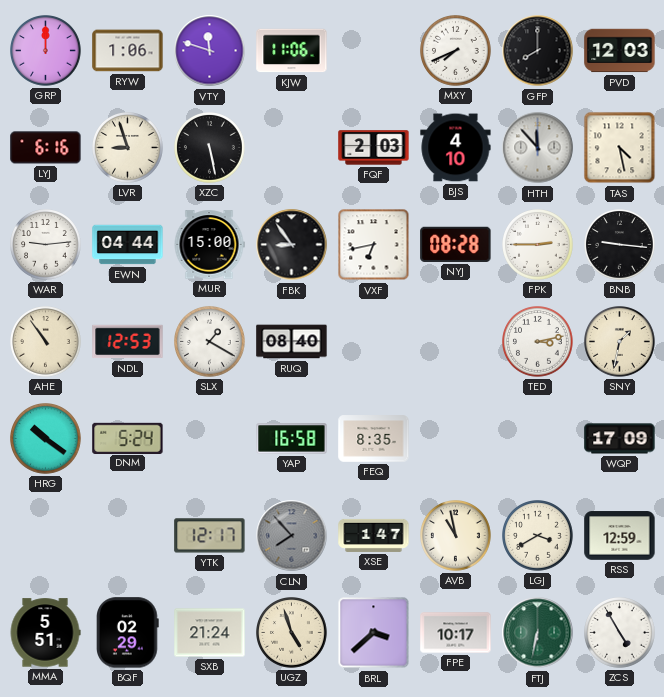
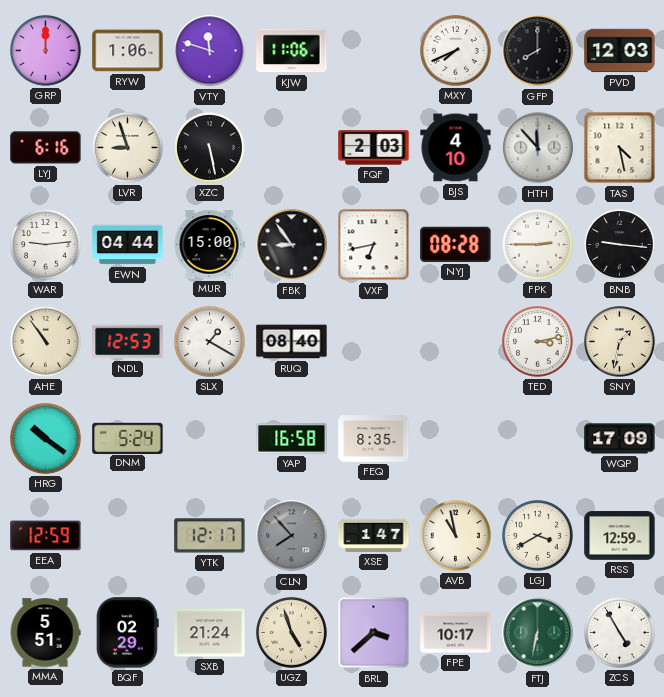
EEA: none -> 12:59 (46, 536)
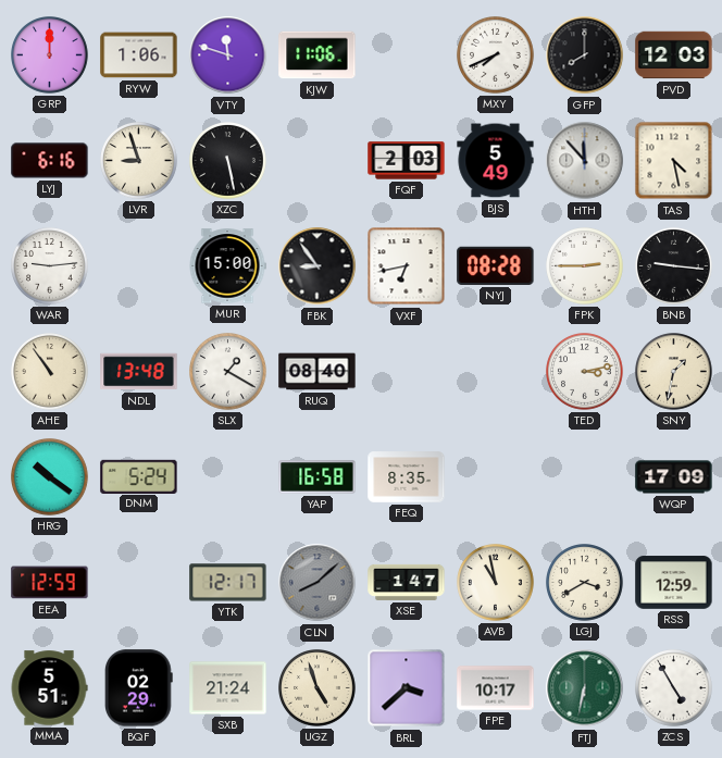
BJS: 4:10 -> 5:49 (496, 161)
EWN: 04:44 -> none (128, 245)
NDL: 12:53 -> 13:48 (139, 372)
CLN: 7:53 -> 8:08 (318, 583)
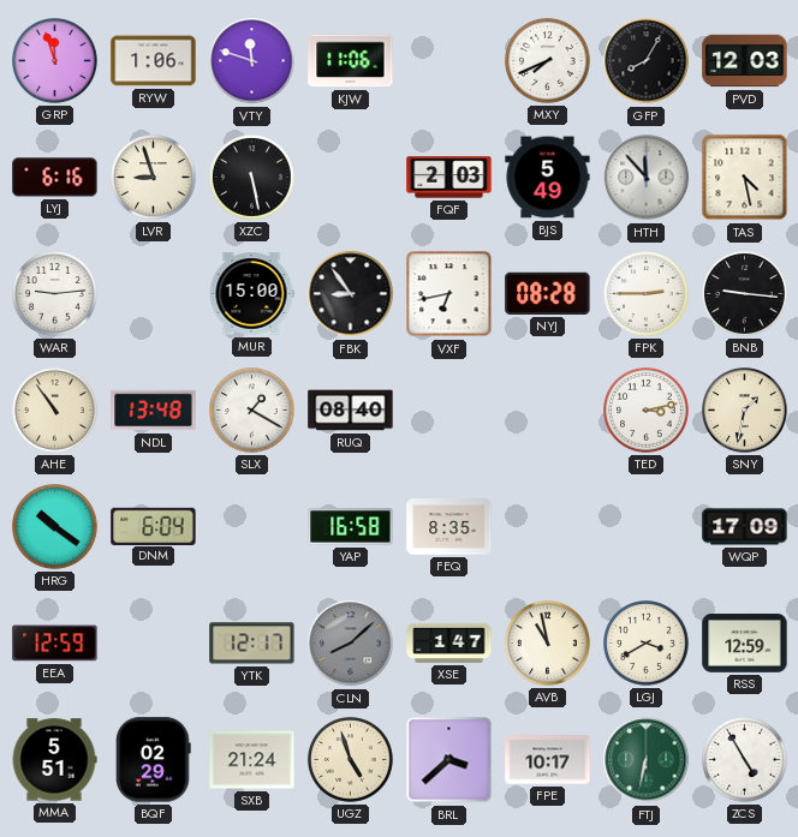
GRP: 12:00 -> 11:57 (55, 61)
GFP: 8:00 -> 8:05 (647, 61)
DNM: 5:24 -> 6:04 (154, 526)
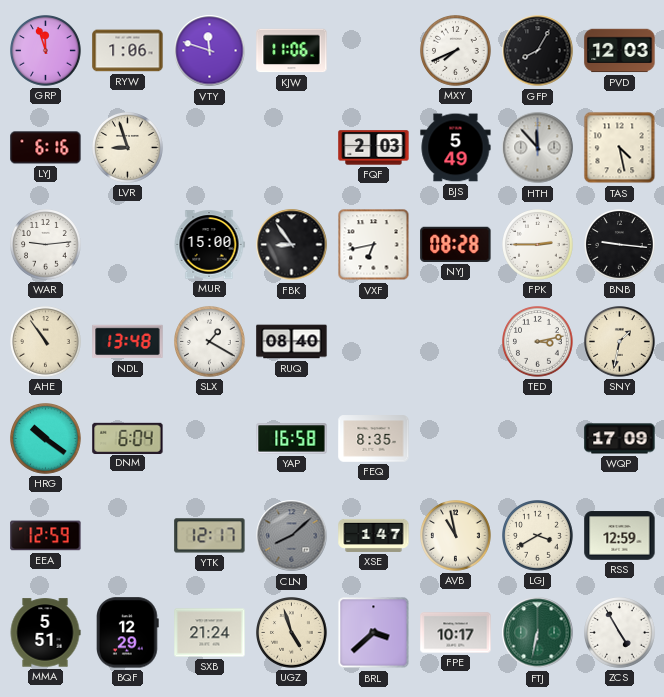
XZC: 5:28 -> none (252, 178)
BQF: 02:29 -> 12:29 (128, 633)
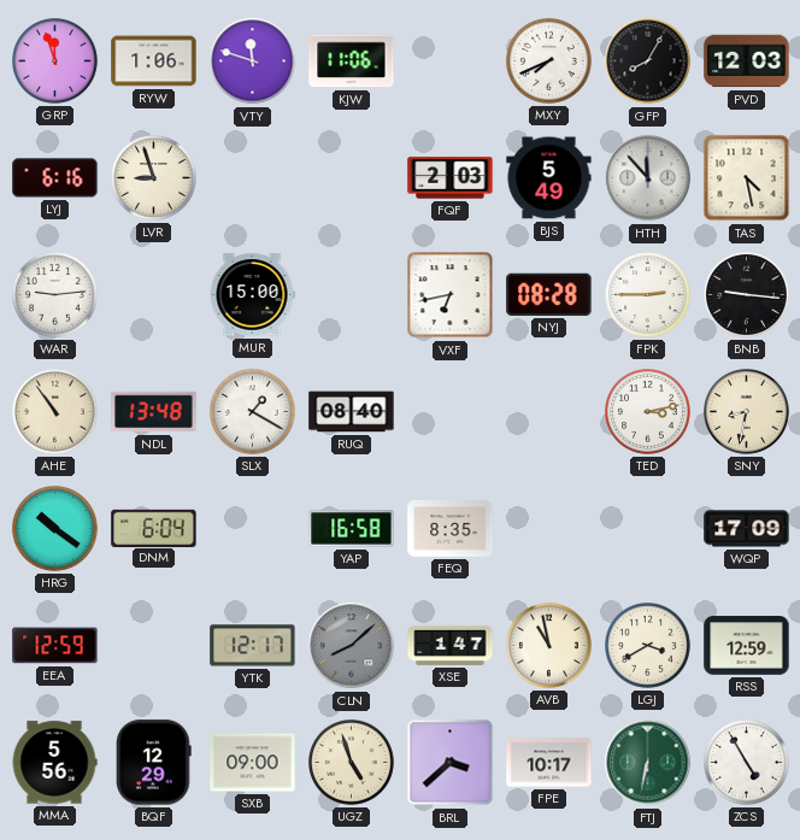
FBK: 8:54 -> none (292, 245)
SNY: 1:32 -> 8:32 (747, 412)
MMA: 5:51 -> 5:56 (54, 763)
SXB: 21:24 -> 09:00 (253, 763)
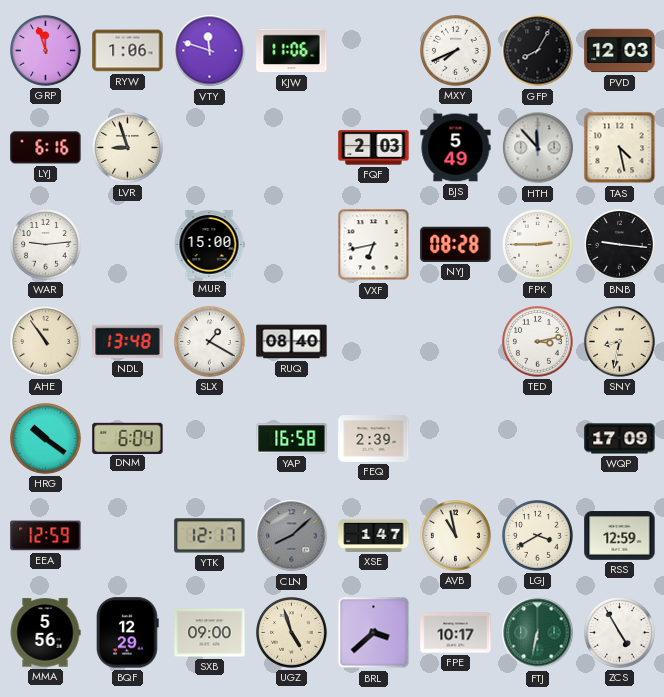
FEQ: 8:35 -> 2:39 (374, 439)
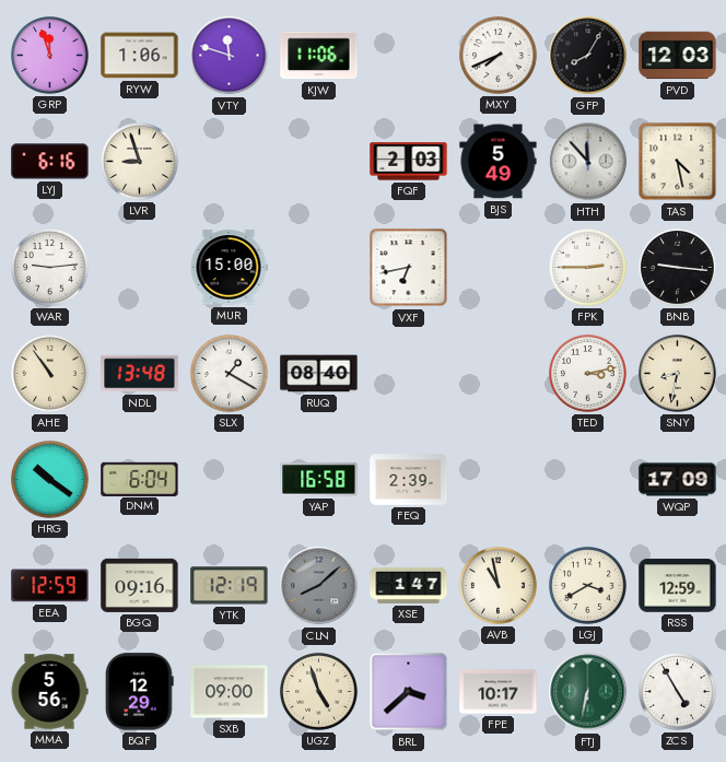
NYJ: 08:28 -> none (456, 244)
BGQ: none -> 09:16 (140, 585)
YTK: 12:17 -> 12:19 (230, 586)
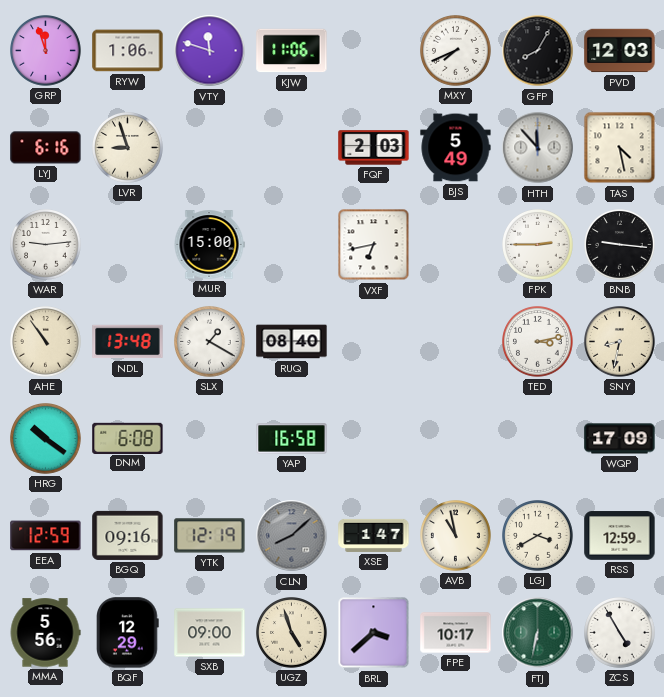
DNM: 6:04 -> 6:08 (128, 438)
FEQ: 2:39 -> none (409, 480)
